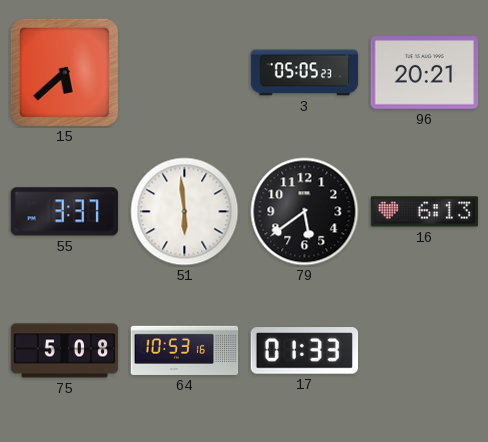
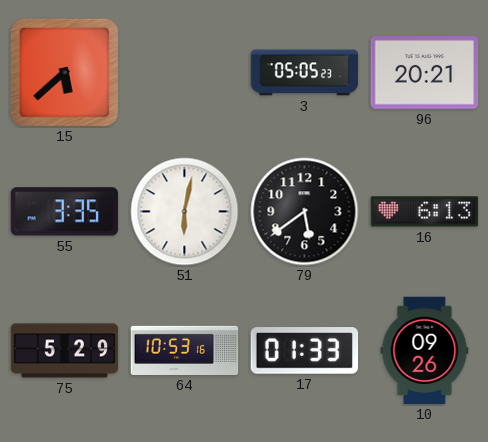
55: 3:37 -> 3:35 (65, 212)
51: 5:59 -> 6:02 (185, 212)
75: 5:08 -> 5:29 (65, 351)
10: none -> 09:26 (425, 351)
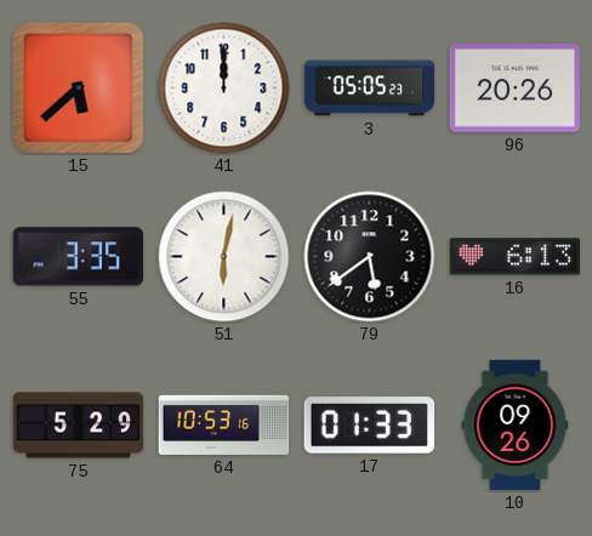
41: none -> 12:00 (224, 89)
96: 20:21 -> 20:26 (516, 89)
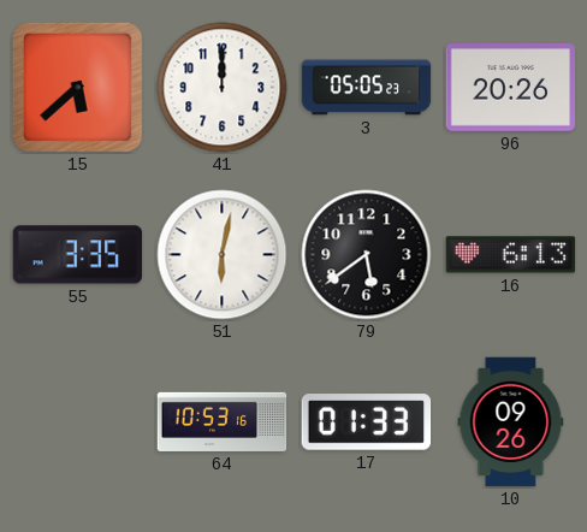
75: 5:29 -> none (79, 426)
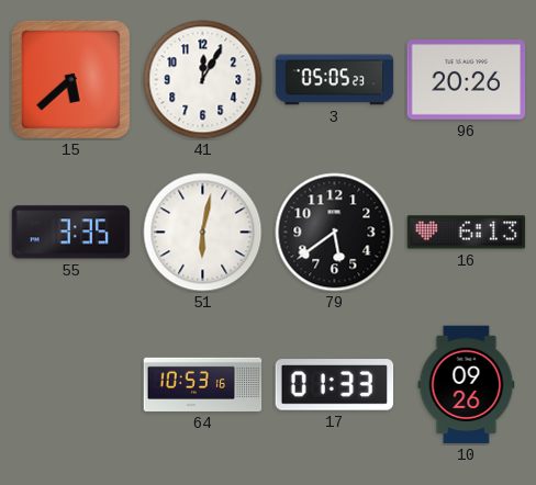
41: 12:00 -> 12:05 (203, 80)
